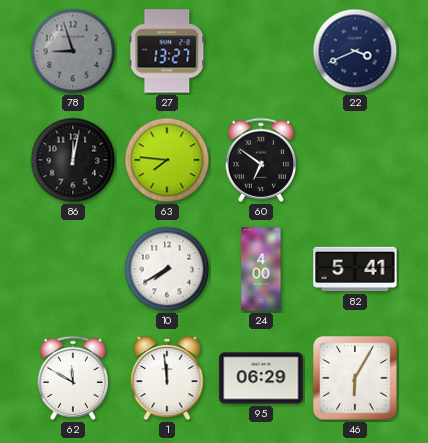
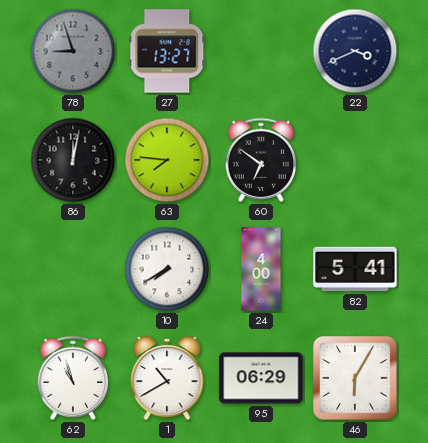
62: 11:50 -> 10:57 (72, 378)
1: 11:59 -> 10:40 (167, 378)
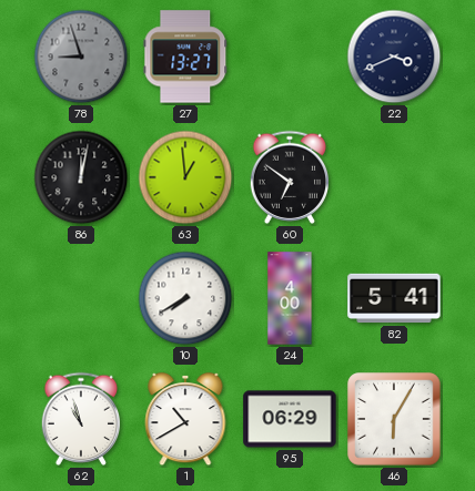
63: 7:46 -> 12:59 (185, 177)
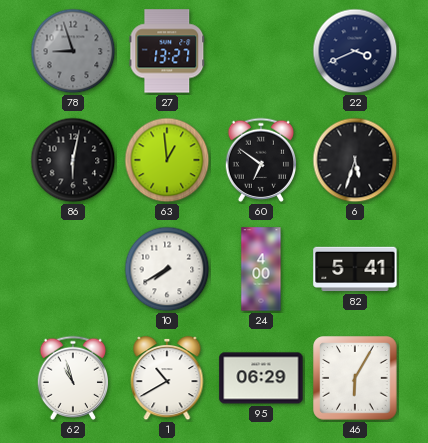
86: 12:02 -> 6:02 (73, 160)
6: none -> 5:33 (355, 160)
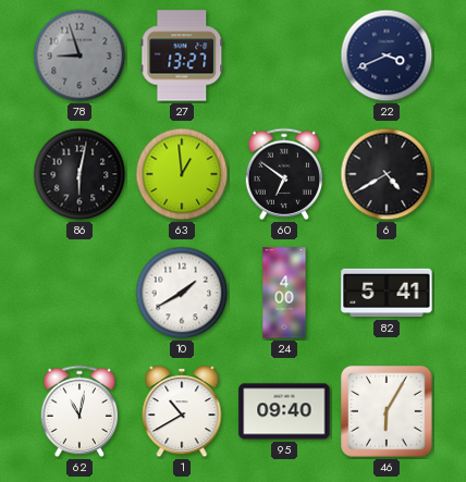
6: 5:33 -> 4:40 (387, 174)
10: 7:40 -> 1:40 (182, 293)
62: 10:57 -> 11:02 (78, 411)
95: 06:29 -> 09:40 (284, 411)
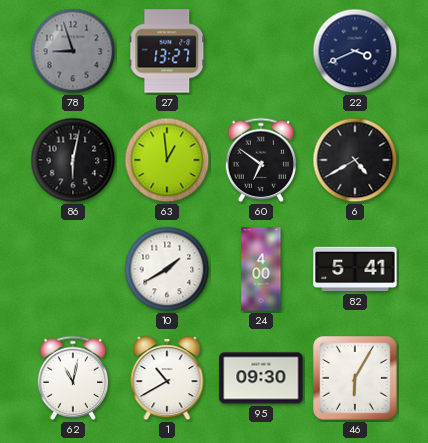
95: 09:40 -> 09:30 (261, 378)
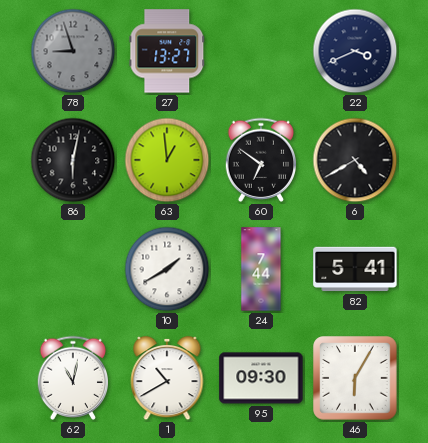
24: 4:00 -> 7:44 (261, 269)
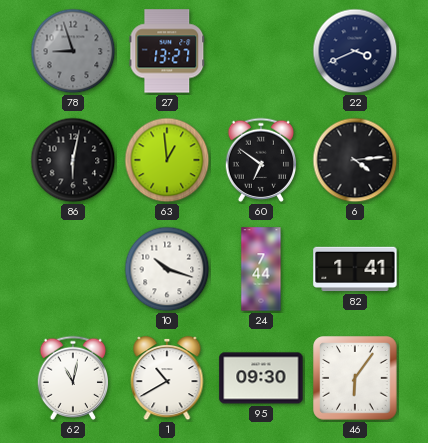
6: 4:40 -> 4:14 (355, 160)
10: 1:40 -> 10:18 (167, 269)
82: 5:41 -> 1:41 (355, 269)
46: 6:05 -> 6:06 (355, 378)
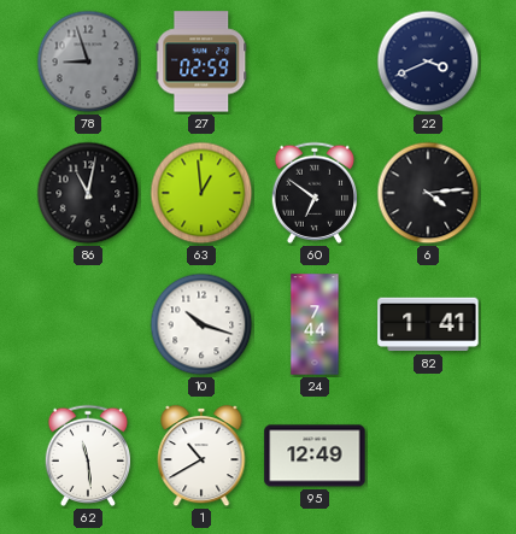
27: 13:27 -> 02:59 (201, 61)
86: 6:02 -> 11:02 (88, 193)
62: 11:02 -> 11:29 (87, 456)
95: 09:30 -> 12:49 (315, 456)
46: 6:06 -> none (355, 378)
